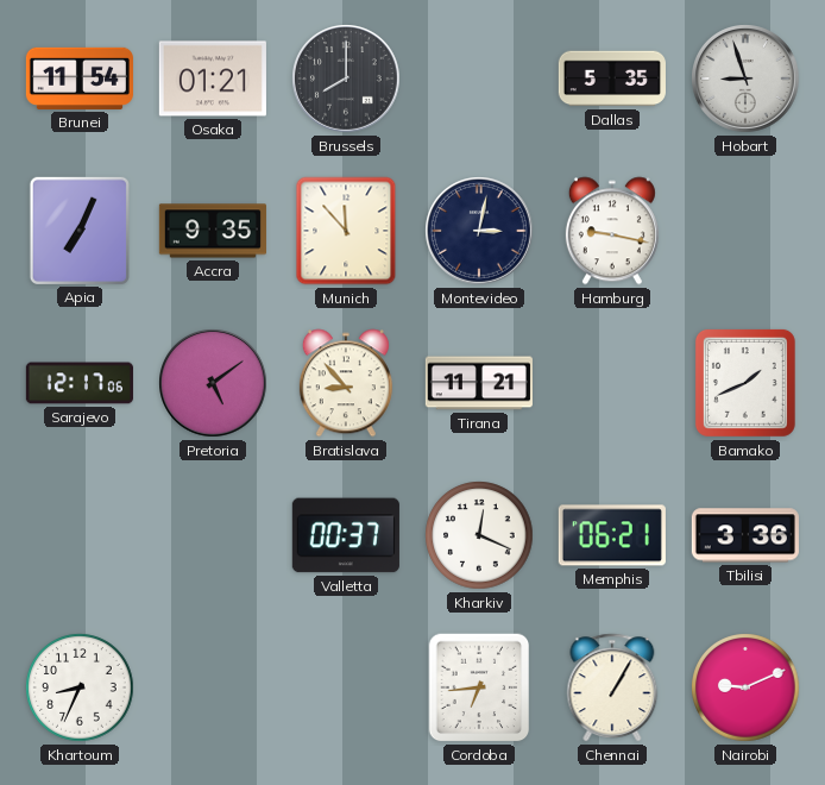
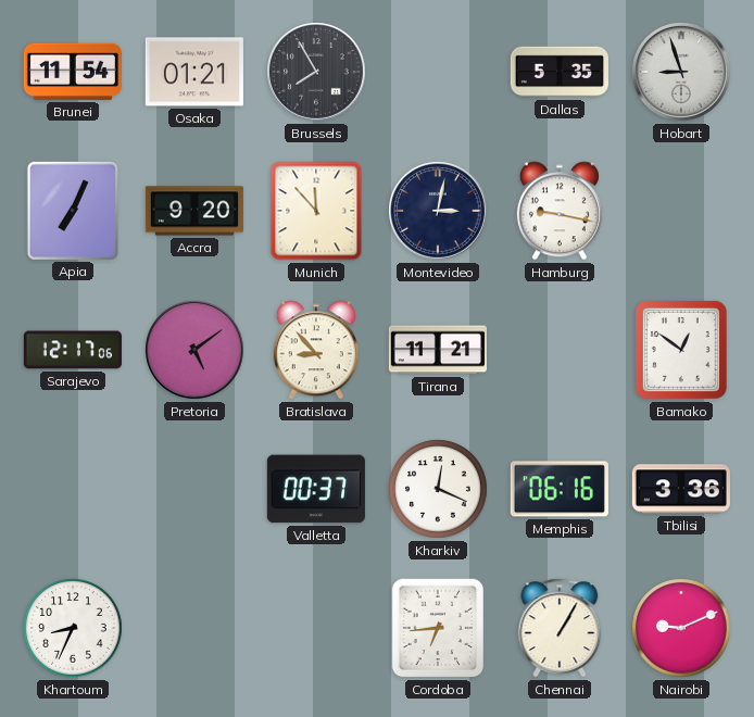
Brussels: 8:00 -> 7:55 (316, 72)
Accra: 9:35 -> 9:20 (194, 211)
Bamako: 1:41 -> 12:51 (681, 350)
Memphis: 06:21 -> 06:16 (560, 489)
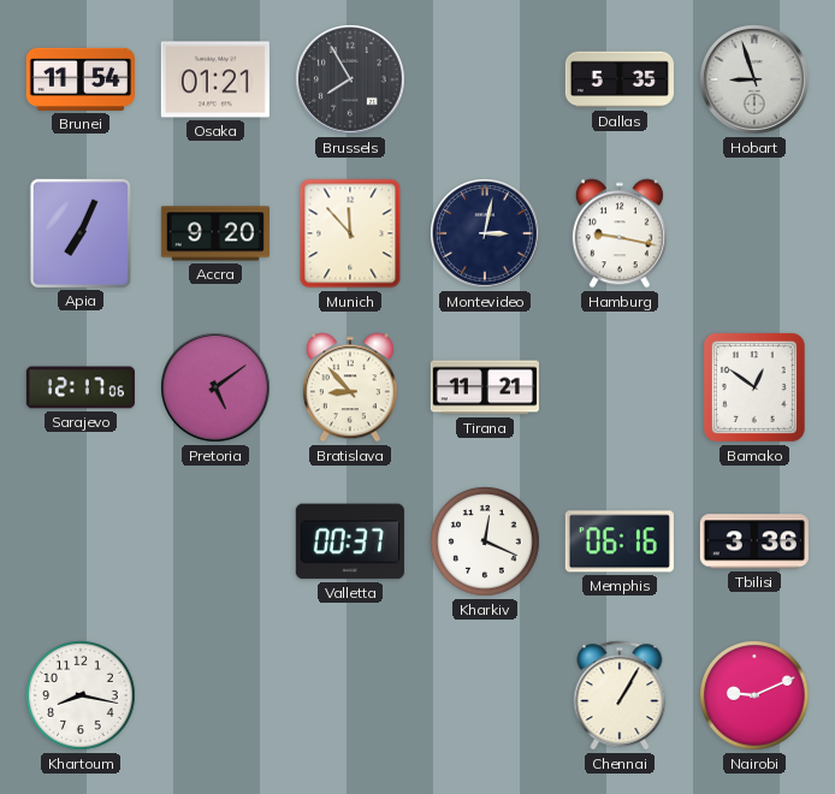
Khartoum: 8:34 -> 8:17 (81, 695)
Cordoba: 6:44 -> none (438, 628)
